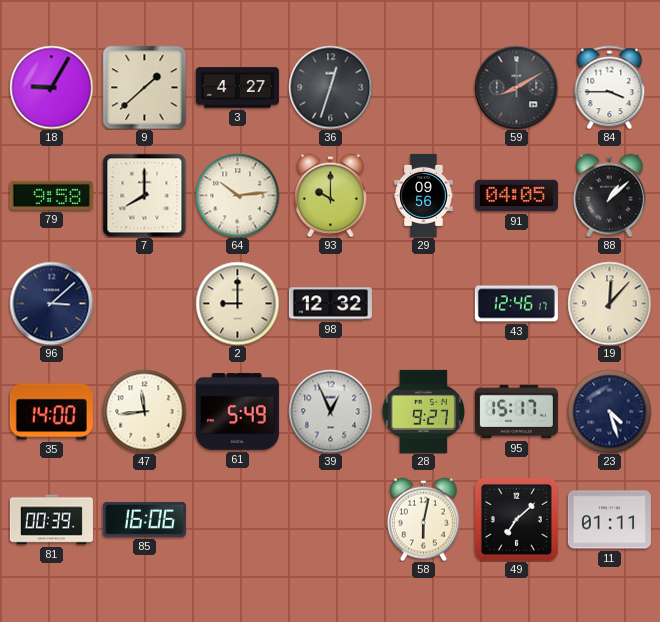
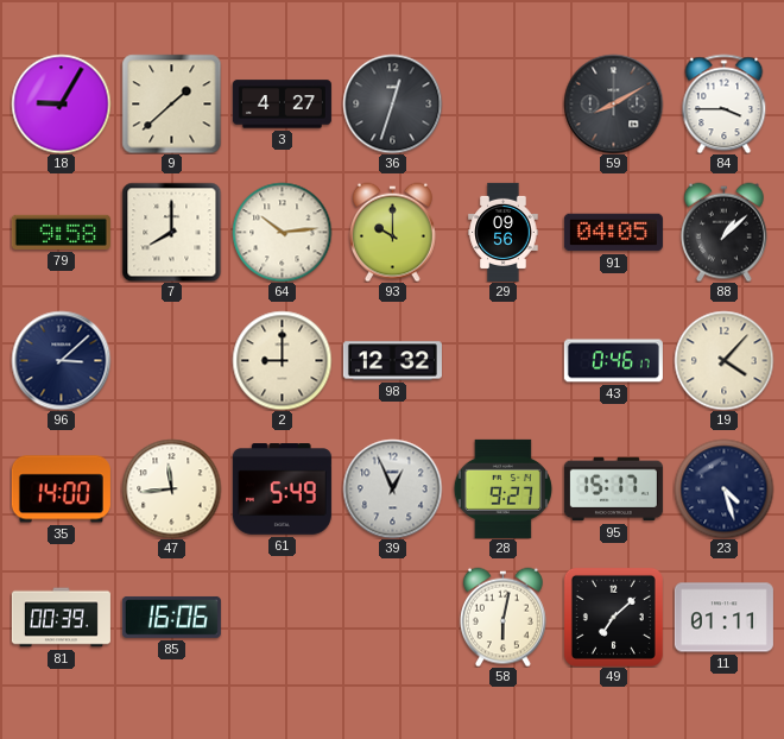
43: 12:46 -> 0:46 (613, 361)
19: 12:07 -> 4:07 (723, 360)
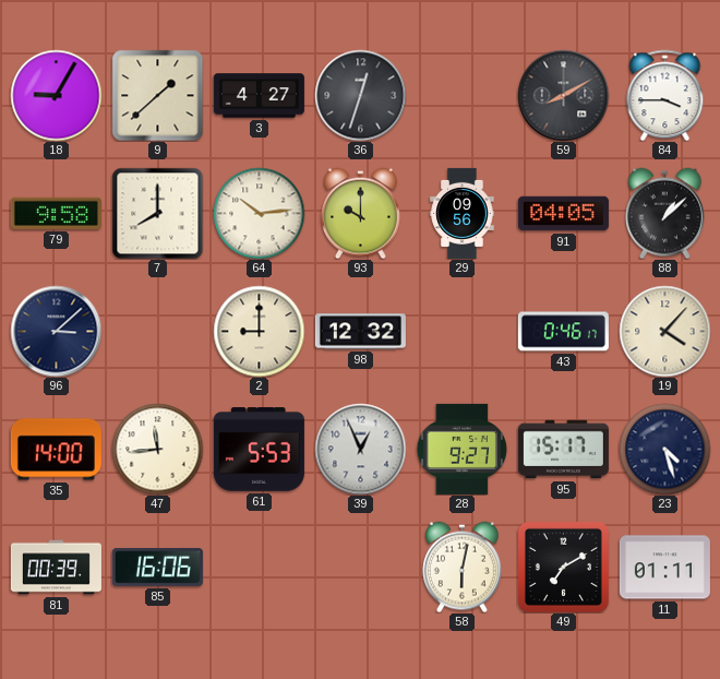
61: 5:49 -> 5:53 (259, 450)
49: 7:08 -> 7:10 (563, 567)
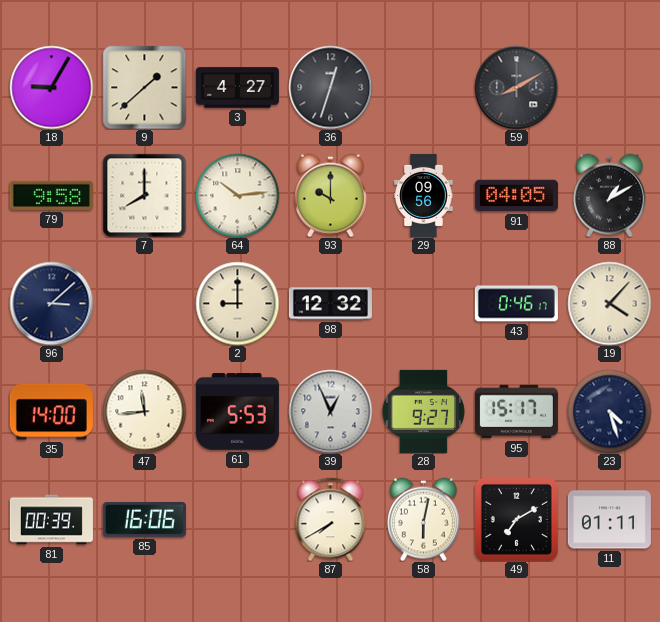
84: 3:45 -> none (665, 95)
88: 1:08 -> 1:10 (610, 195)
87: none -> 7:40 (331, 519)
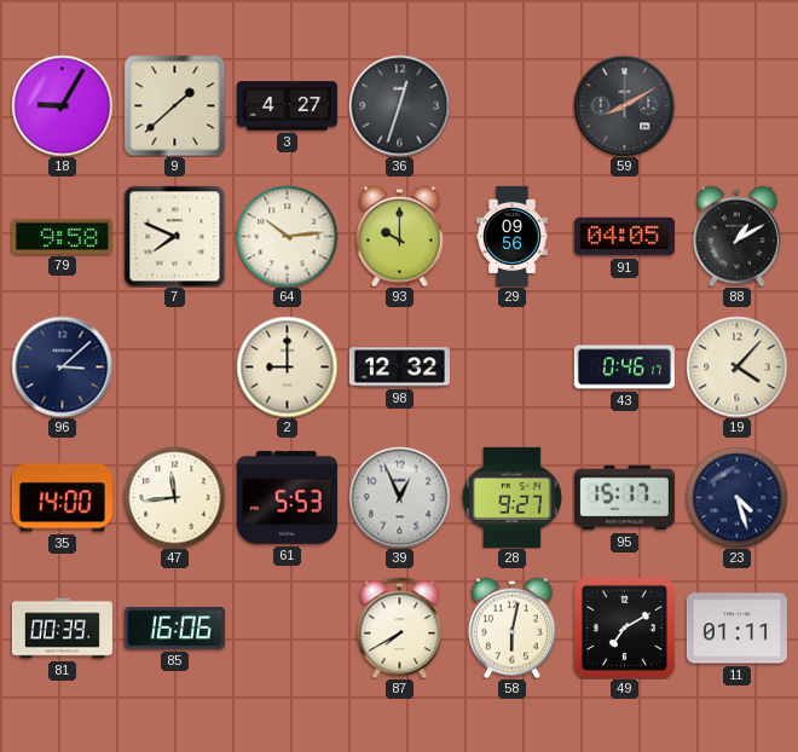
7: 8:00 -> 7:49 (174, 236)
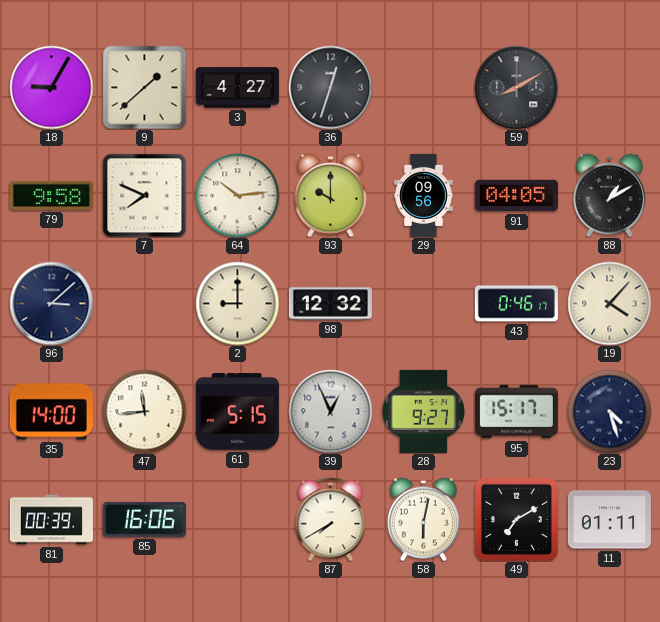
61: 5:53 -> 5:15 (237, 412)
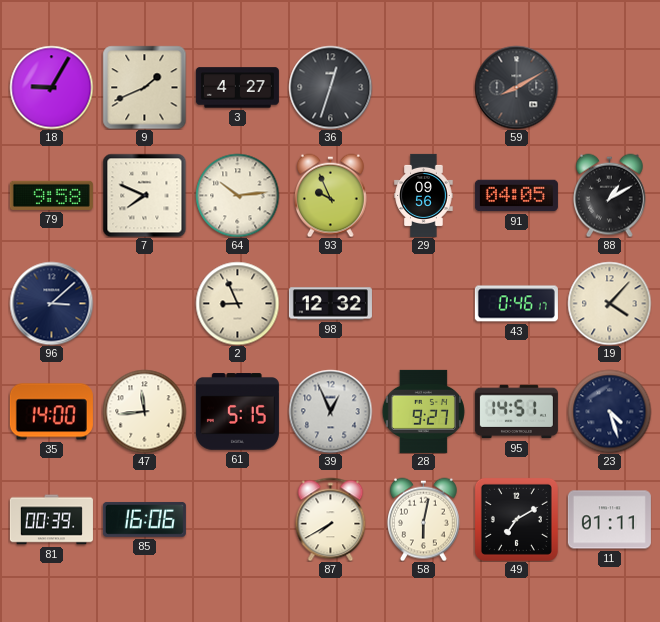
9: 1:38 -> 1:41 (144, 87)
93: 10:00 -> 9:56 (331, 195)
2: 9:00 -> 8:56 (237, 303)
95: 15:17 -> 14:51 (516, 412)
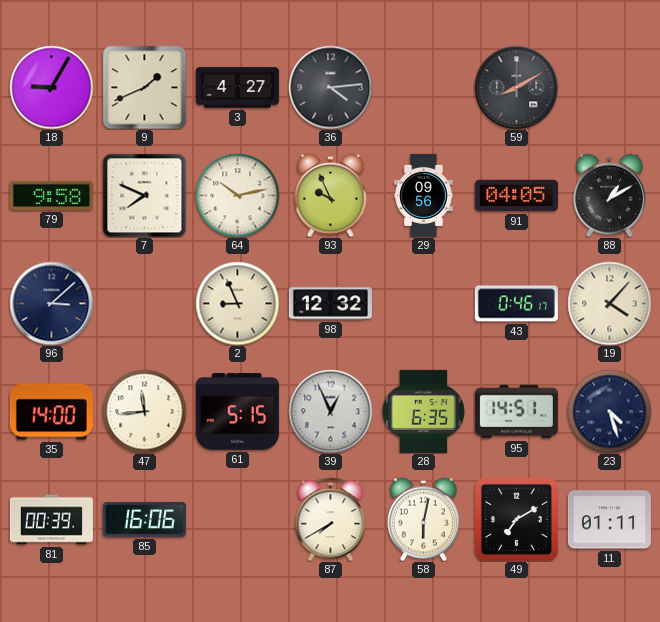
36: 12:33 -> 4:14 (330, 87)
64: 10:14 -> 10:13 (237, 195)
28: 9:27 -> 6:35 (423, 411)
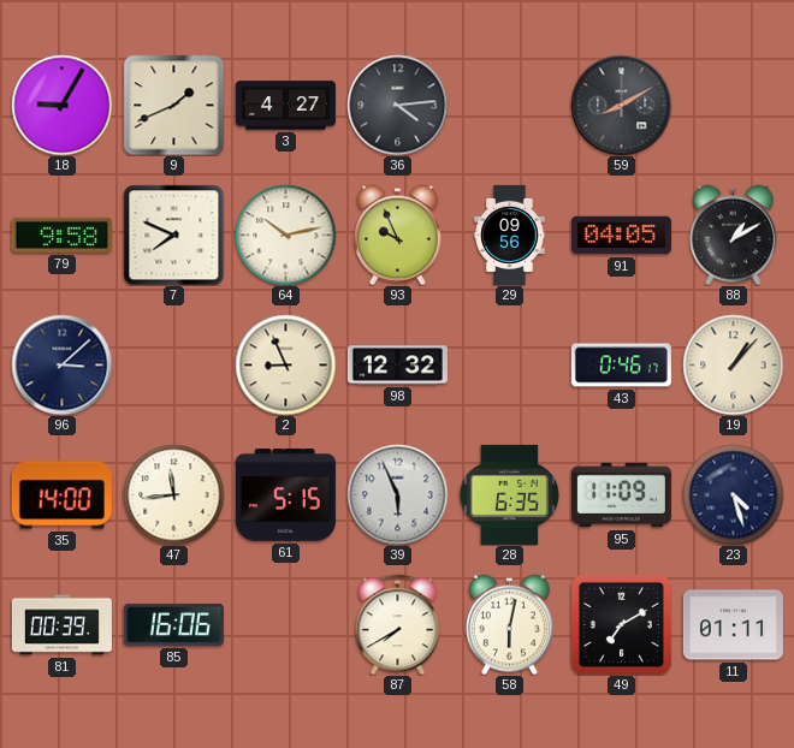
19: 4:07 -> 1:07 (733, 364)
39: 12:56 -> 5:56 (397, 494)
95: 14:51 -> 11:09 (621, 495)
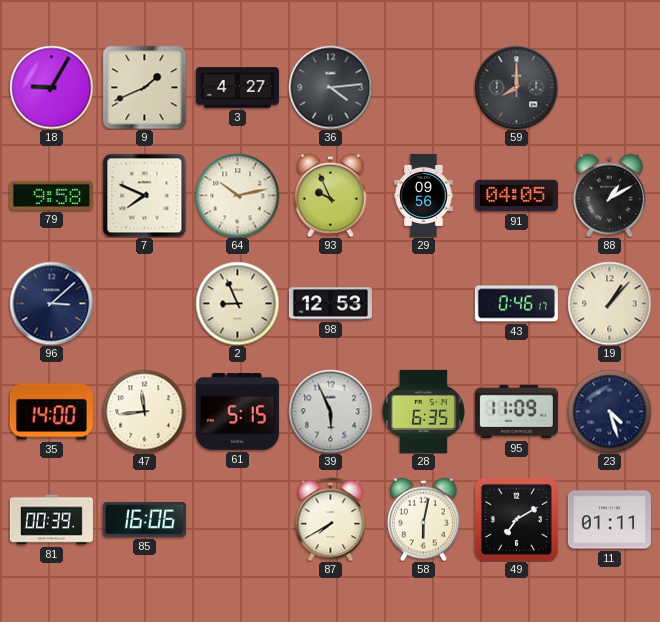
59: 8:10 -> 8:00 (516, 87)
98: 12:32 -> 12:53 (330, 304)
